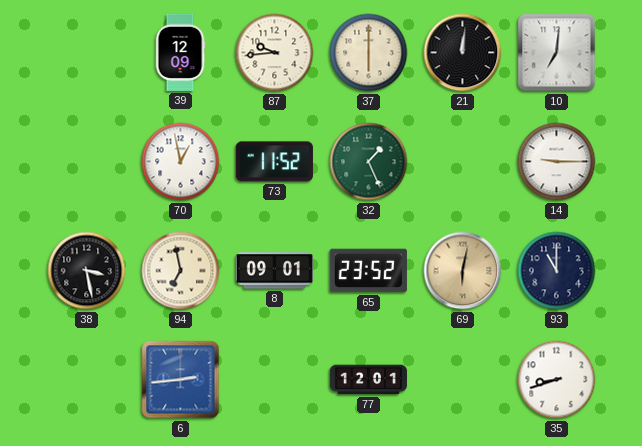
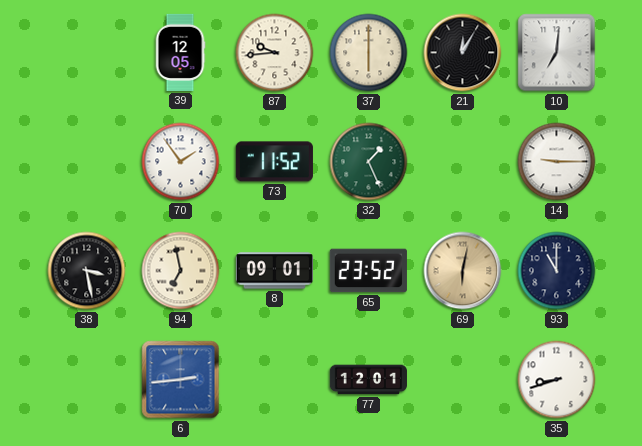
39: 12:09 -> 12:05 (180, 52)
21: 12:01 -> 12:05 (463, 53)
70: 12:58 -> 1:54 (181, 162)
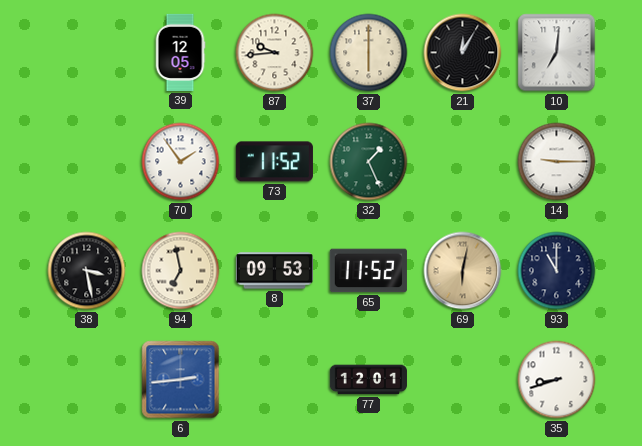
8: 09:01 -> 09:53 (274, 271)
65: 23:52 -> 11:52 (368, 271)
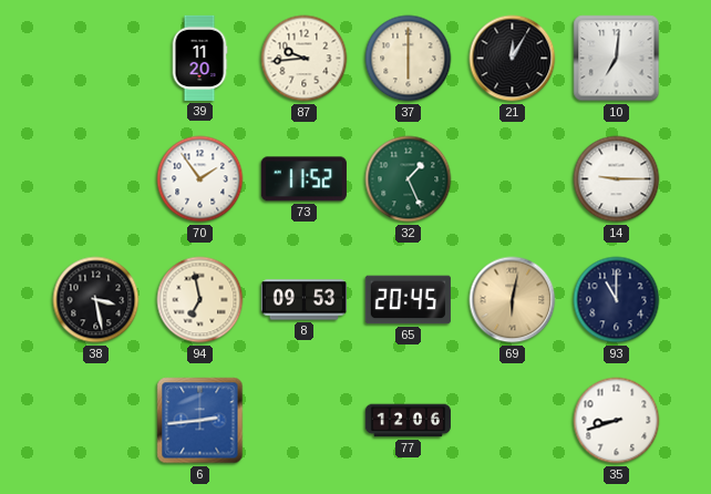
39: 12:05 -> 11:20 (199, 58)
65: 11:52 -> 20:45 (408, 300)
77: 12:01 -> 12:06 (408, 421)
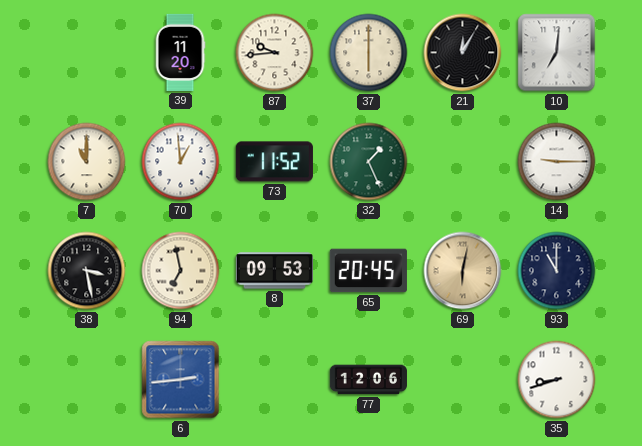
7: none -> 11:00 (87, 162)
70: 1:54 -> 12:59 (181, 162)
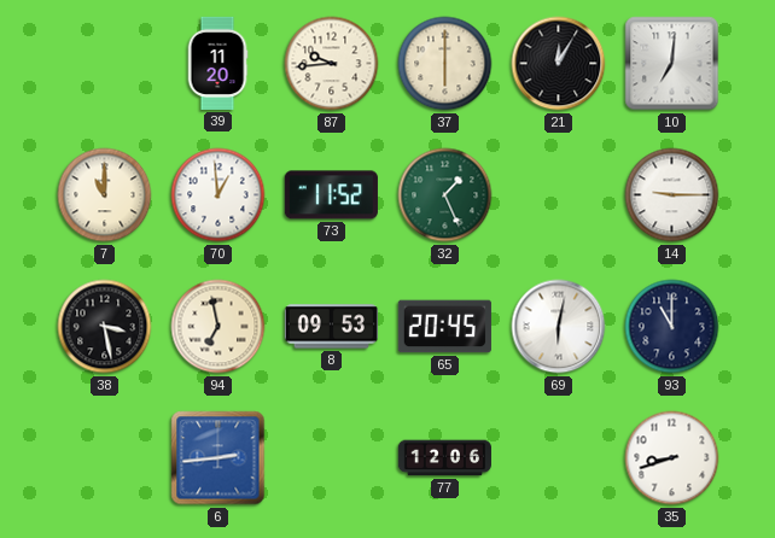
69 dial: champagne -> white (559, 327)
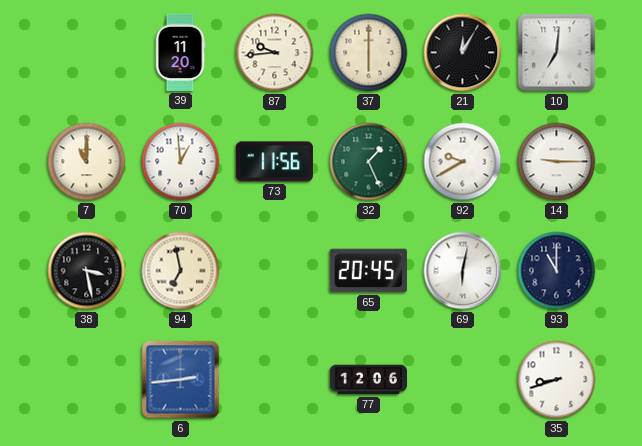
73: 11:52 -> 11:56 (274, 162)
92: none -> 9:40 (463, 162)
8: 09:53 -> none (331, 327)
